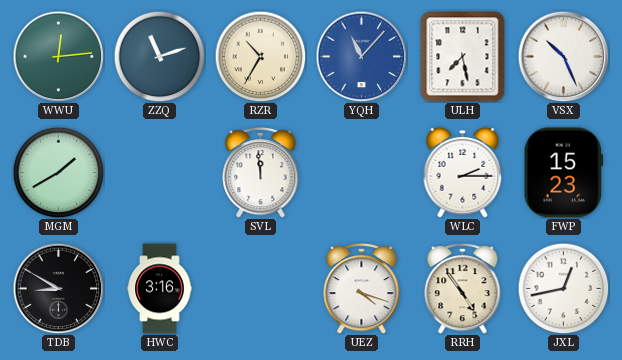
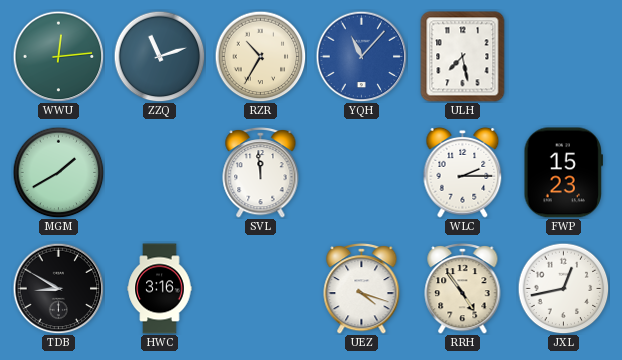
VSX: 10:26 -> none (563, 56)
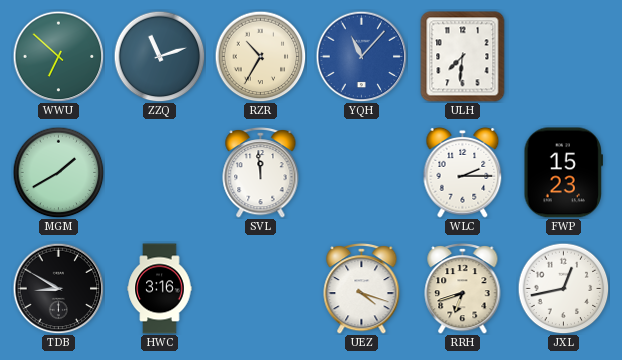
WWU: 12:14 -> 6:52 (58, 56)
ULH: 7:28 -> 7:31 (463, 57)
RRH: 4:54 -> 6:42 (463, 289)
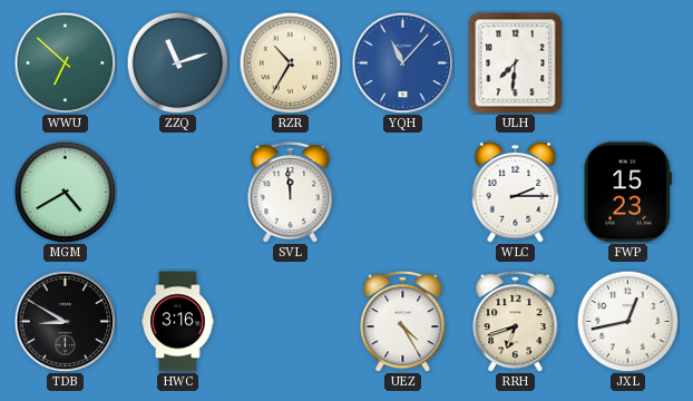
MGM: 1:40 -> 4:40 (65, 192)
UEZ: 4:18 -> 4:25 (403, 322)
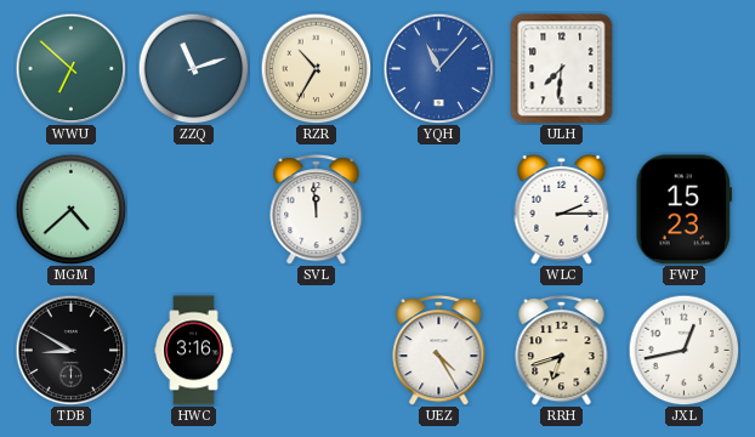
MGM: 4:40 -> 4:38 (70, 209)
